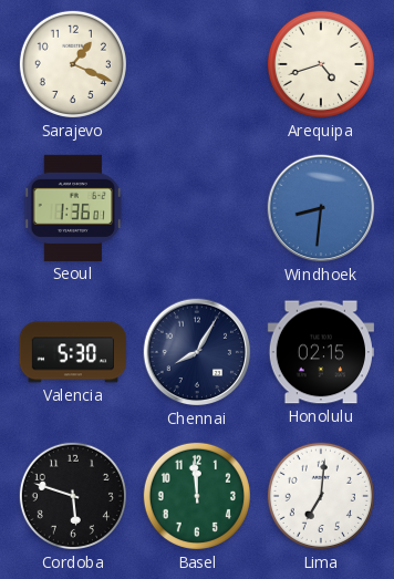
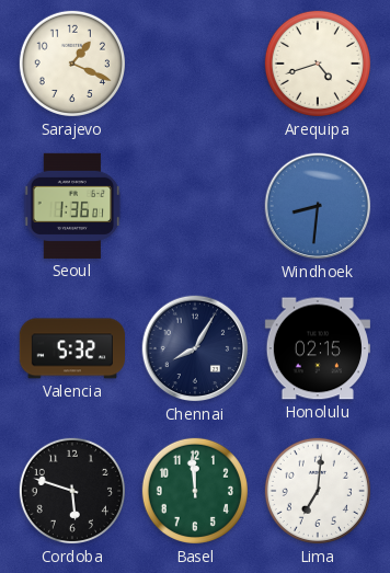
Valencia: 5:30 -> 5:32 (71, 348)
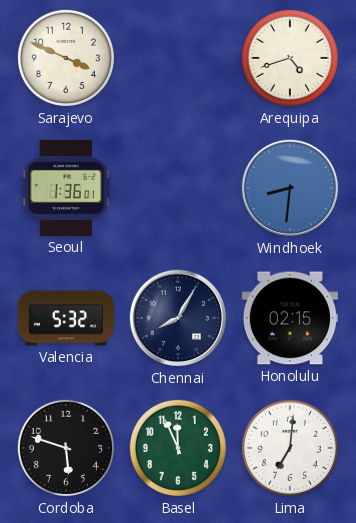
Sarajevo: 1:19 -> 3:49 (66, 58)
Basel: 11:59 -> 11:56 (178, 448)
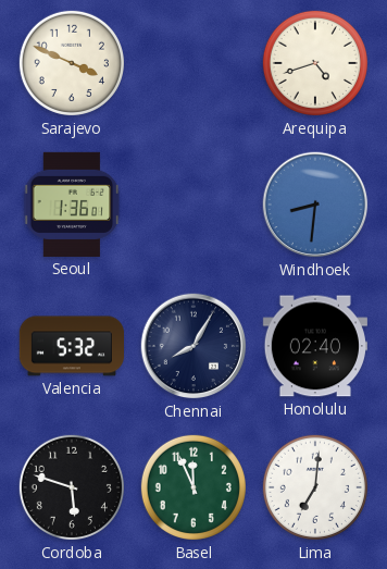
Honolulu: 02:15 -> 02:40 (315, 346)
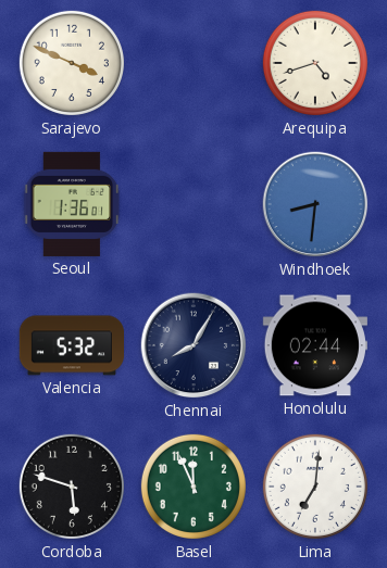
Honolulu: 02:40 -> 02:44 (315, 345)
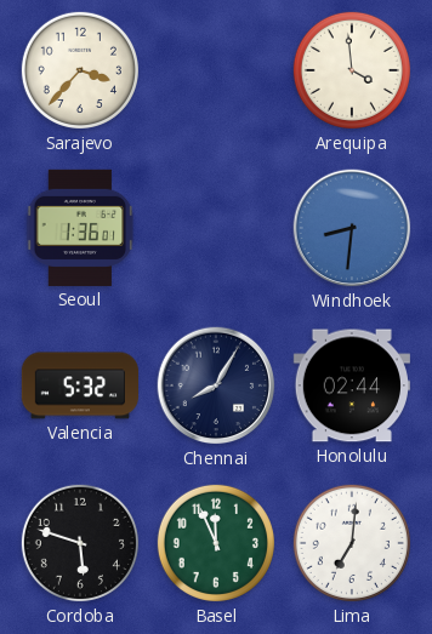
Sarajevo: 3:49 -> 3:37 (80, 70)
Arequipa: 4:42 -> 3:59 (352, 70)
